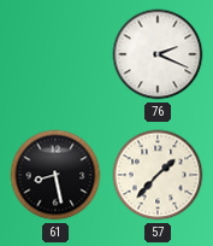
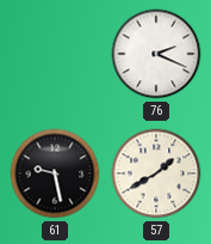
61: 8:28 -> 9:28 (55, 173)
57: 1:37 -> 1:40 (156, 173)
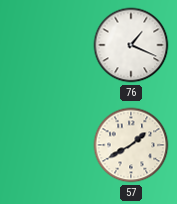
76: 2:19 -> 1:19 (131, 45)
61: 9:28 -> none (55, 173)
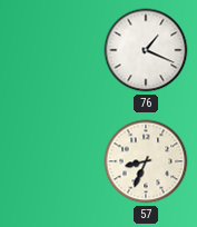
57: 1:40 -> 8:34 (146, 161)
